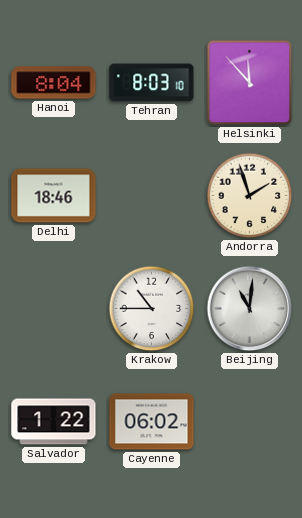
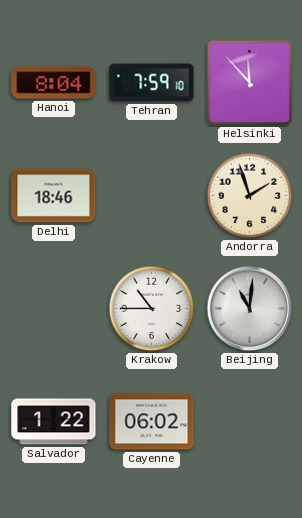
Tehran: 8:03 -> 7:59 (152, 83)
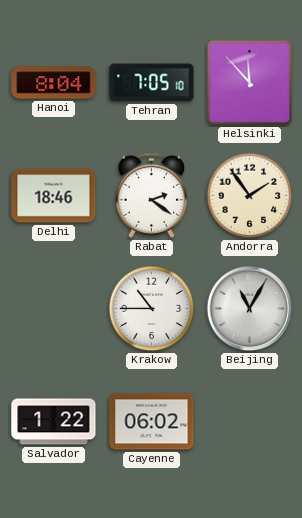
Tehran: 7:59 -> 7:05 (152, 83)
Rabat: none -> 2:21 (151, 195)
Andorra: 1:57 -> 1:54 (250, 196)
Beijing: 11:01 -> 11:05 (250, 309)
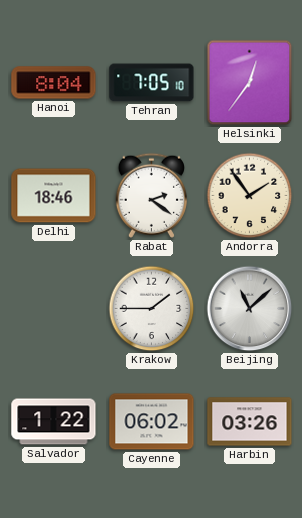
Helsinki: 11:53 -> 12:36 (250, 83)
Krakow: 10:45 -> 1:45 (152, 309)
Beijing: 11:05 -> 11:08 (250, 309)
Harbin: none -> 03:26 (250, 422)
